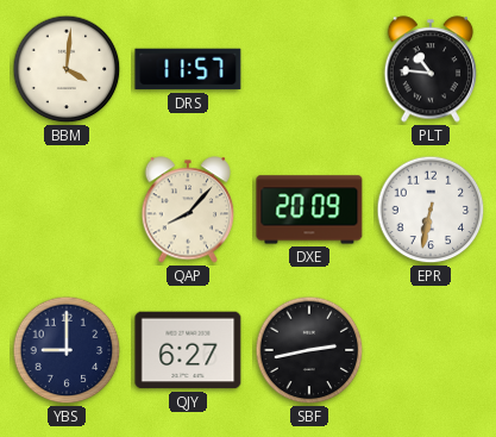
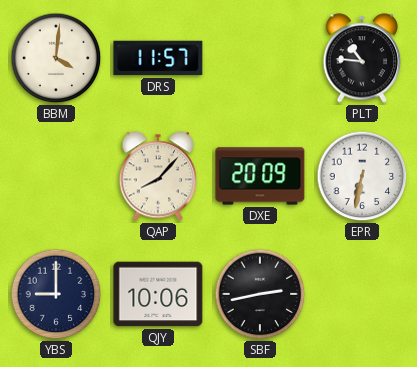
QJY: 6:27 -> 10:06 (158, 294)
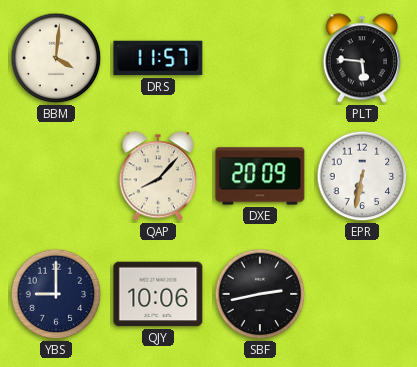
PLT: 10:46 -> 5:46 (362, 58)
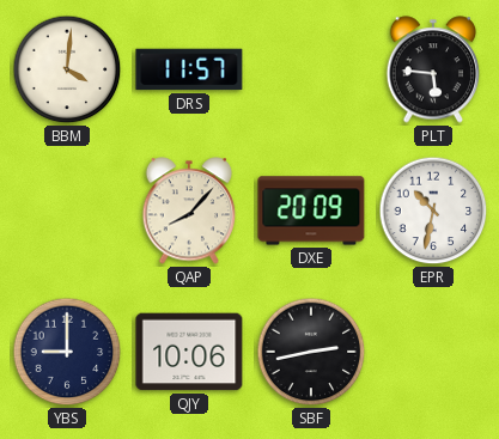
EPR: 6:32 -> 10:32 (433, 211)
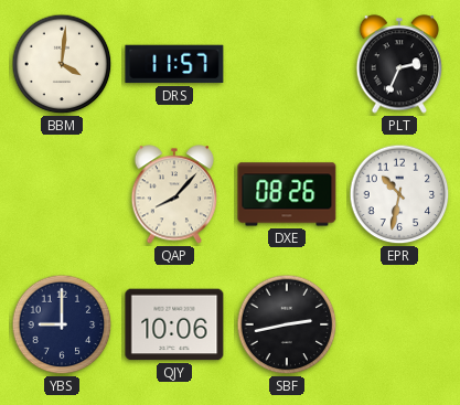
PLT: 5:46 -> 2:34 (399, 64)
DXE: 20:09 -> 08:26 (287, 194)
